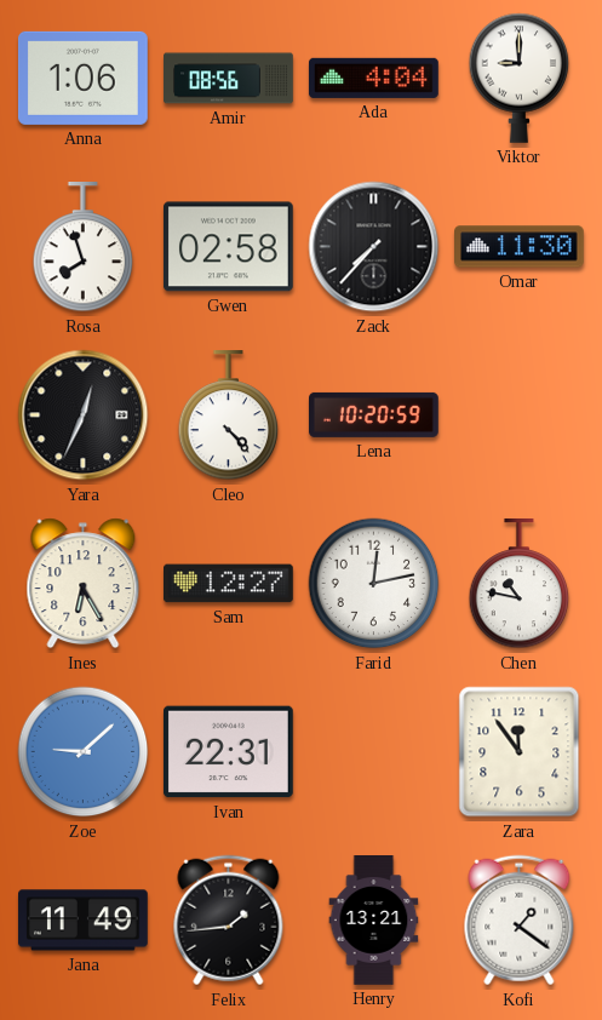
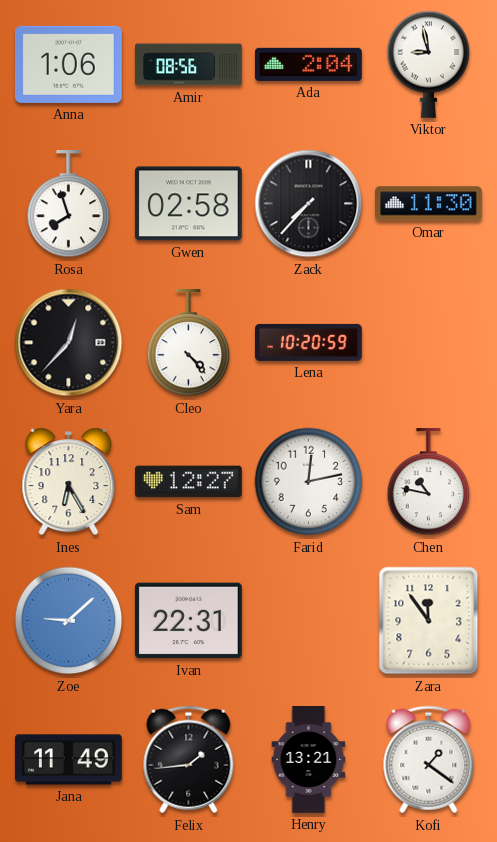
Ada: 4:04 -> 2:04 (308, 64)
Viktor: 9:00 -> 8:58 (429, 64)
Yara: 12:34 -> 12:37 (69, 343)
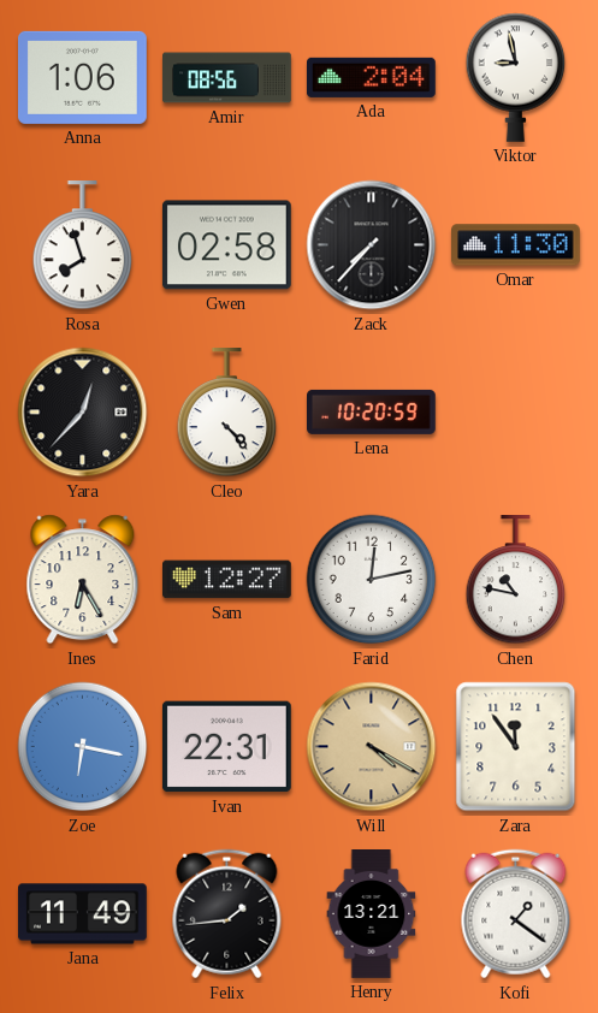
Zoe: 9:08 -> 6:17 (83, 747)
Will: none -> 4:20 (372, 747)
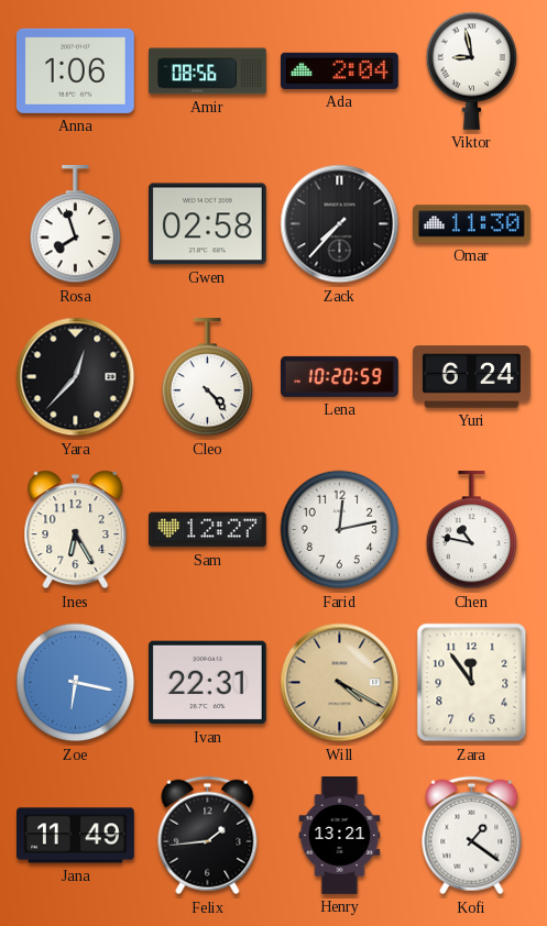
Yuri: none -> 6:24 (472, 377)
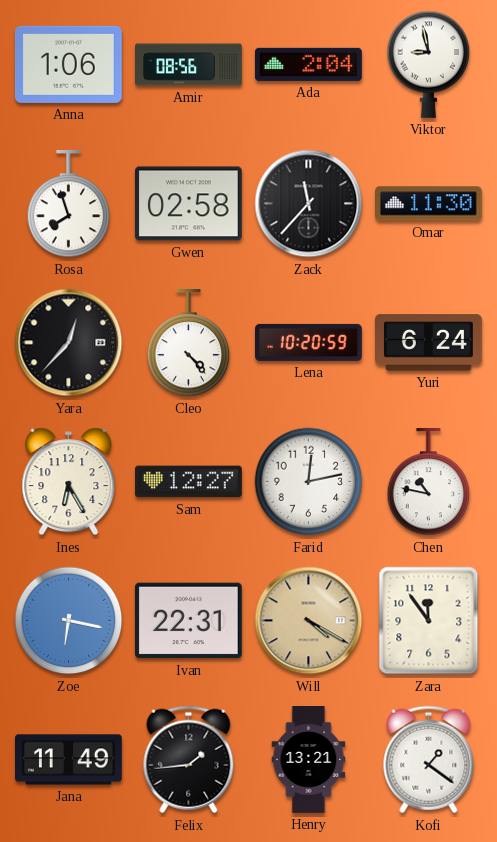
Zack: 7:37 -> 11:37 (309, 204)
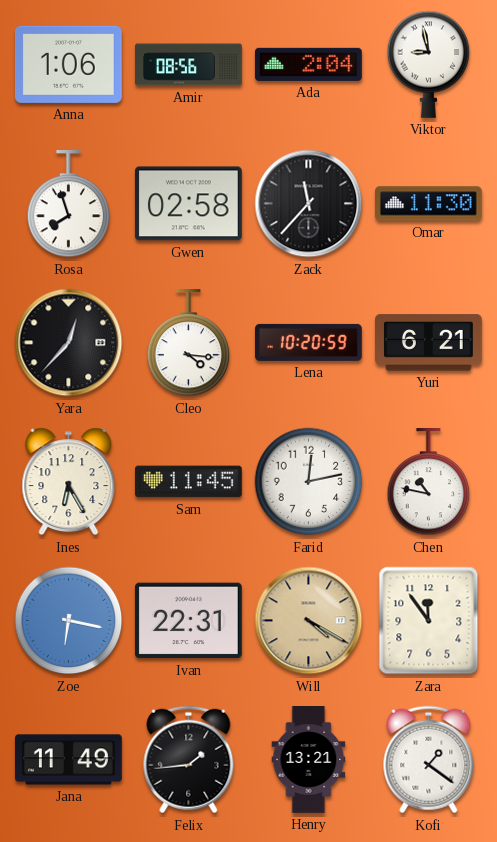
Cleo: 4:23 -> 4:16 (189, 344)
Yuri: 6:24 -> 6:21 (429, 343)
Sam: 12:27 -> 11:45 (189, 482)
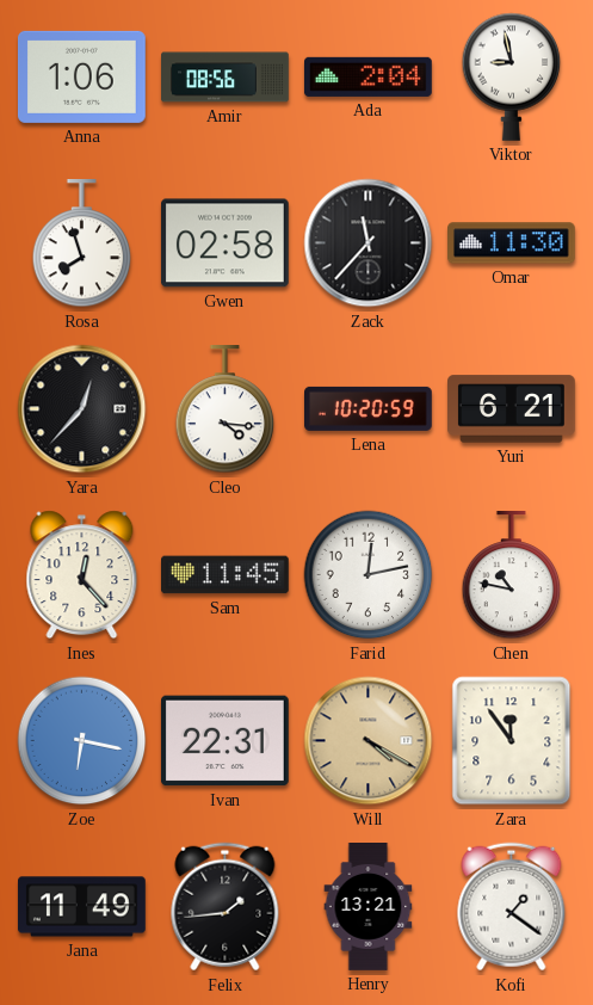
Ines: 6:25 -> 12:23 (82, 575)
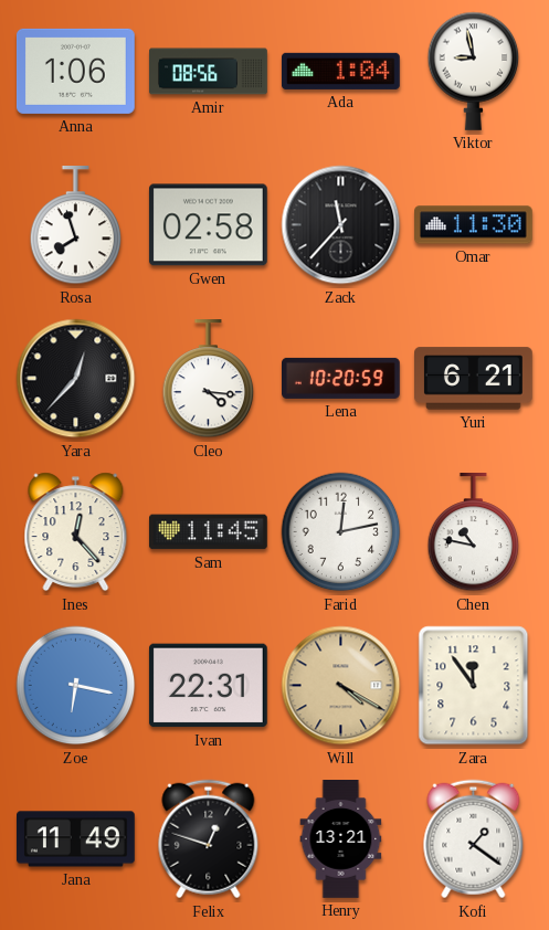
Ada: 2:04 -> 1:04 (340, 71)
Felix: 1:44 -> 12:48 (209, 839)
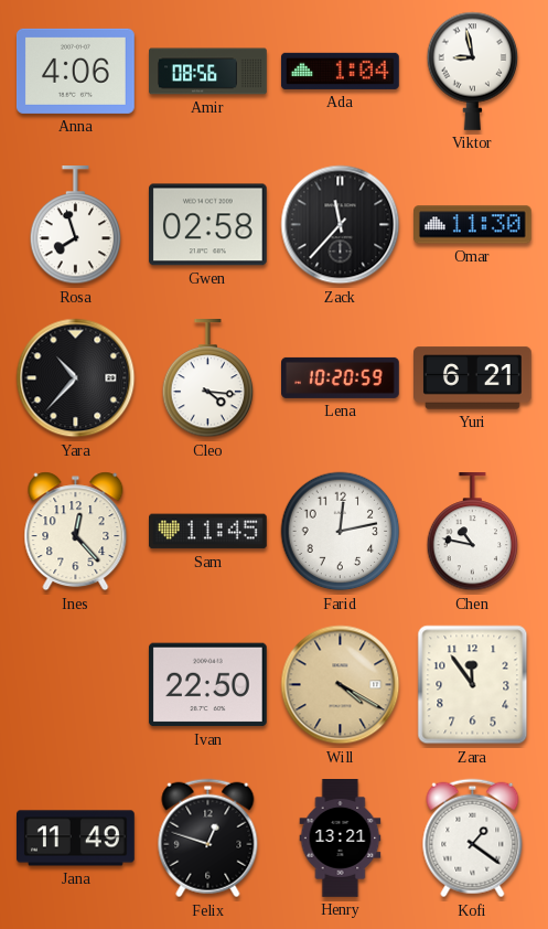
Anna: 1:06 -> 4:06 (75, 71)
Yara: 12:37 -> 10:37 (76, 378)
Zoe: 6:17 -> none (76, 686)
Ivan: 22:31 -> 22:50 (207, 685)
